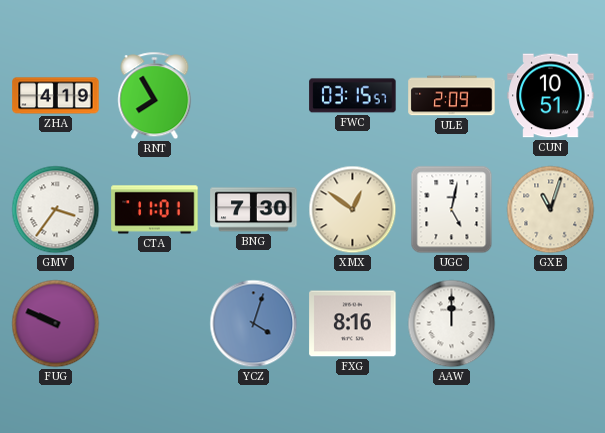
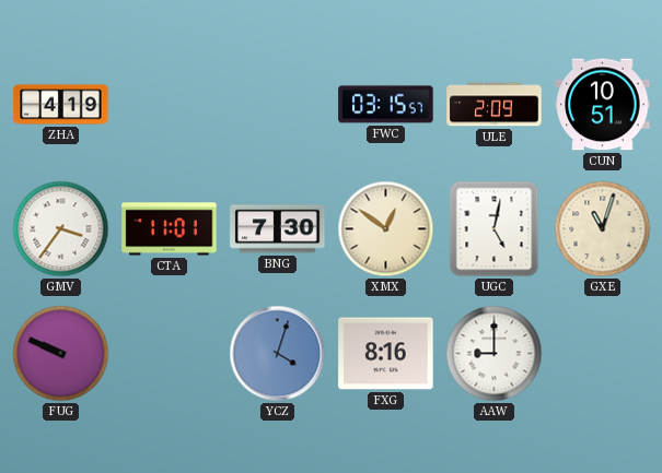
RNT: 7:55 -> none (155, 96)
AAW: 12:00 -> 9:00 (495, 354)
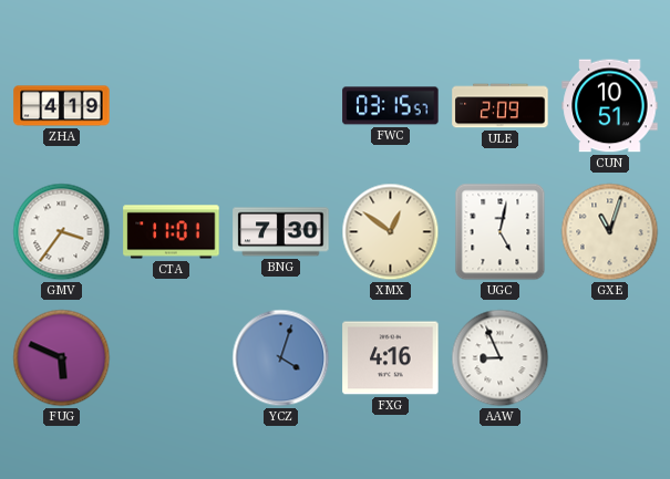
FUG: 9:49 -> 5:49 (62, 358)
FXG: 8:16 -> 4:16 (391, 358)
AAW: 9:00 -> 8:56 (501, 358)
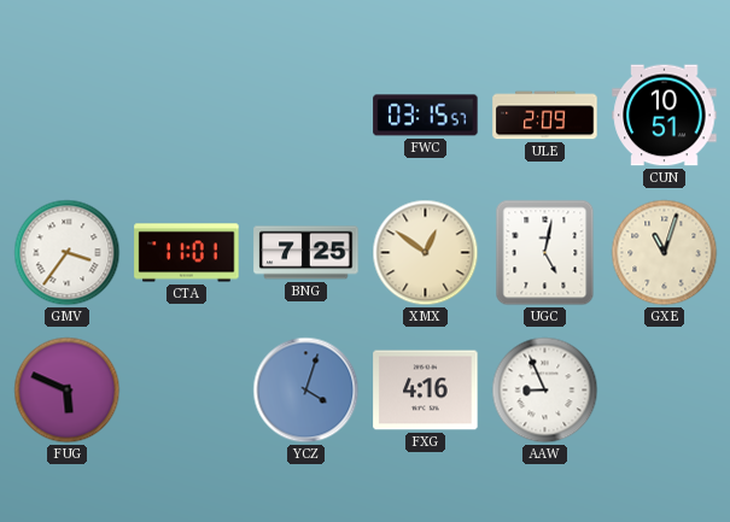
ZHA: 4:19 -> none (62, 106)
BNG: 7:30 -> 7:25 (306, 253)
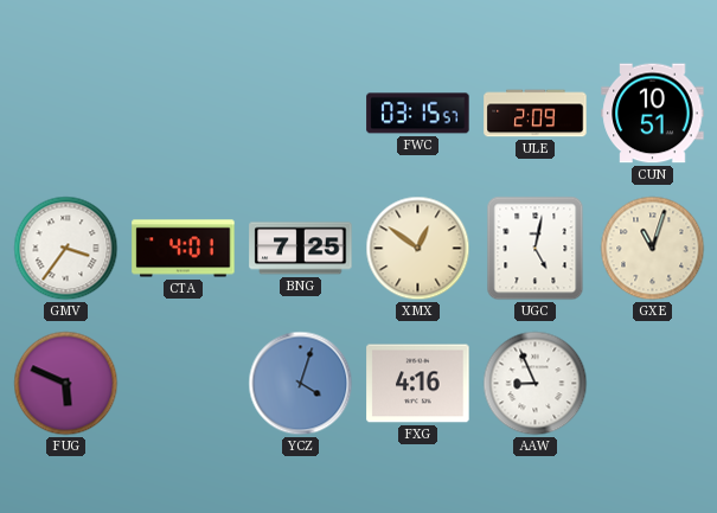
CTA: 11:01 -> 4:01 (184, 249)
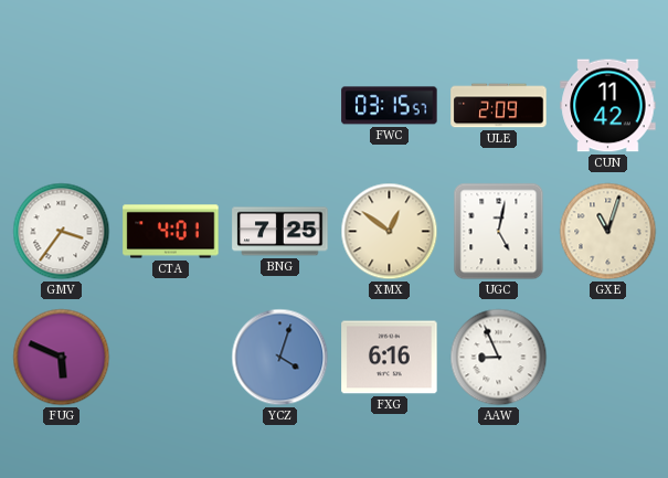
CUN: 10:51 -> 11:42 (608, 106)
FXG: 4:16 -> 6:16 (390, 358)
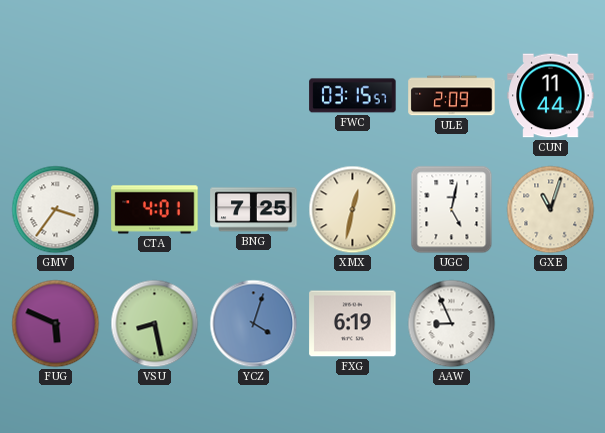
CUN: 11:42 -> 11:44 (551, 96)
XMX: 12:51 -> 12:32 (353, 210)
VSU: none -> 8:28 (155, 324)
FXG: 6:16 -> 6:19 (353, 324)
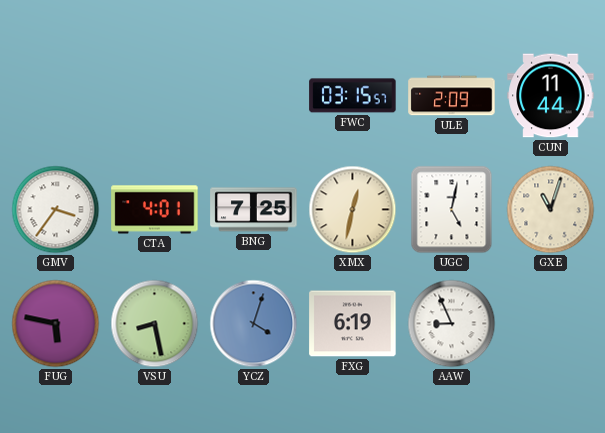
FUG: 5:49 -> 5:47 (56, 324)
